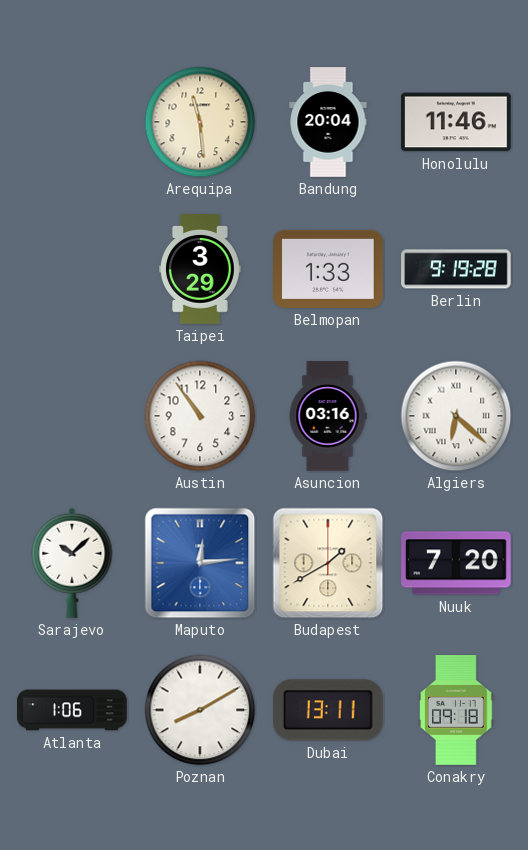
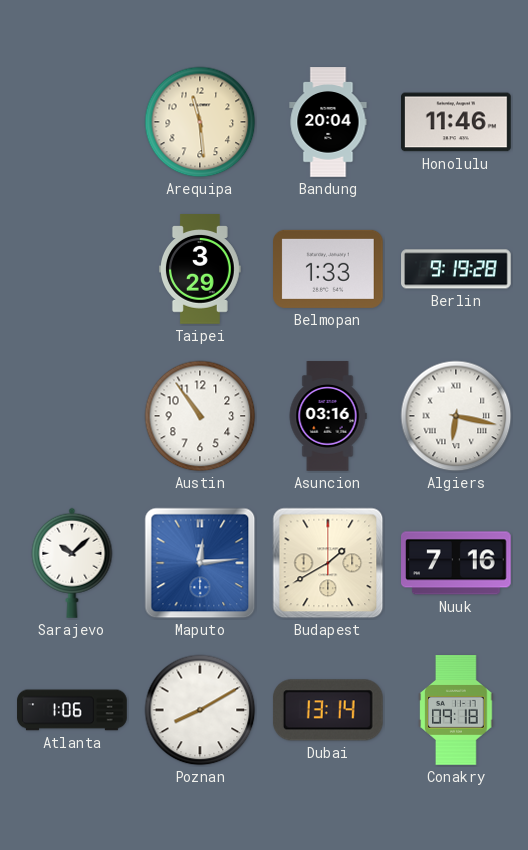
Algiers: 6:22 -> 6:17 (456, 416)
Nuuk: 7:20 -> 7:16 (457, 563)
Dubai: 13:11 -> 13:14 (328, 710)
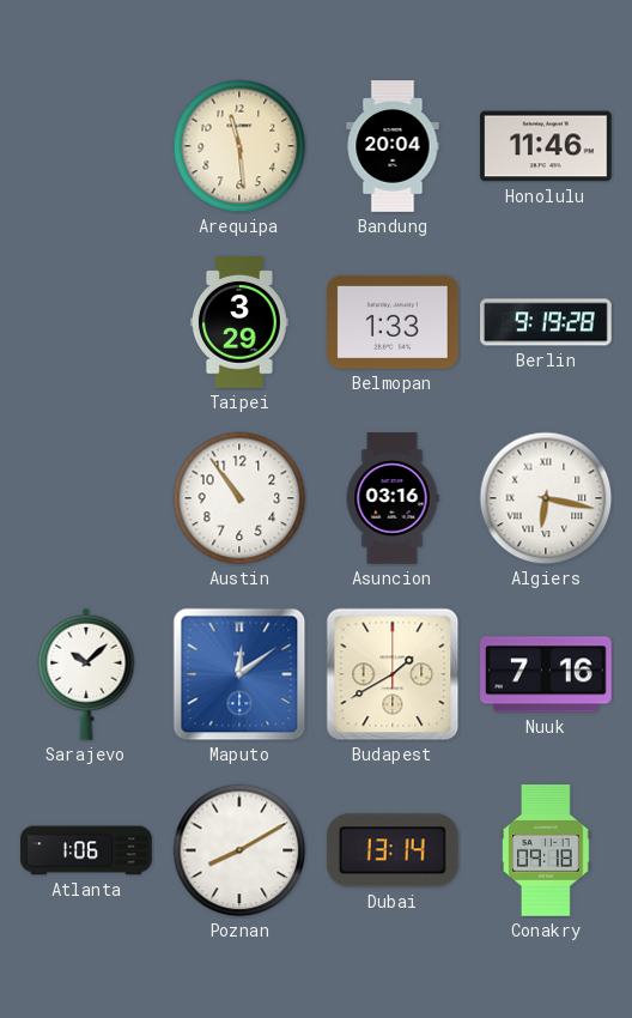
Maputo: 12:14 -> 12:09 (239, 674)
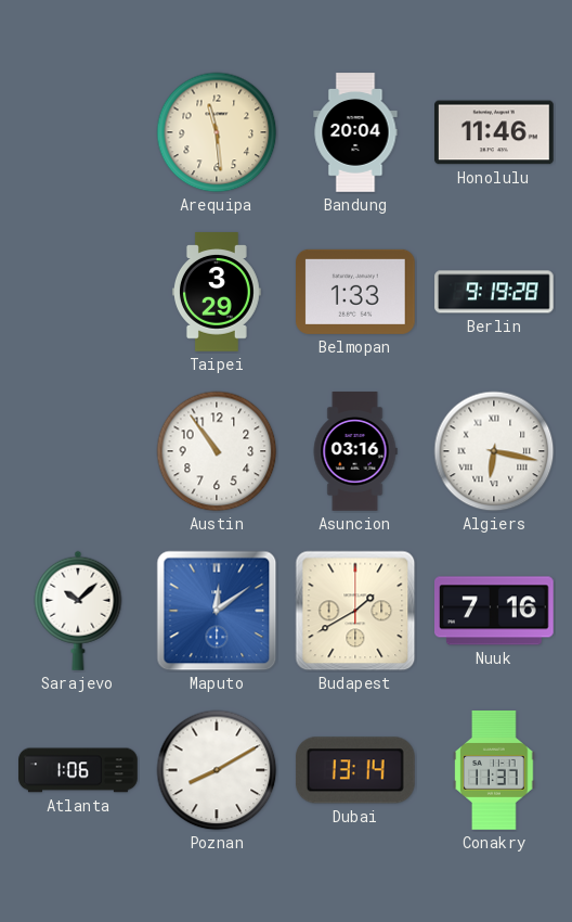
Conakry: 09:18 -> 11:37 (494, 770)
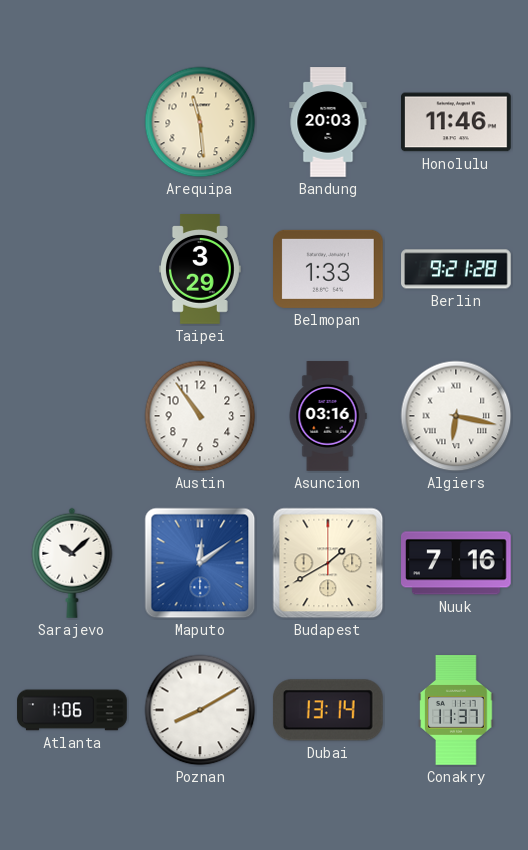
Bandung: 20:04 -> 20:03 (328, 122)
Berlin: 9:19 -> 9:21 (456, 269)
